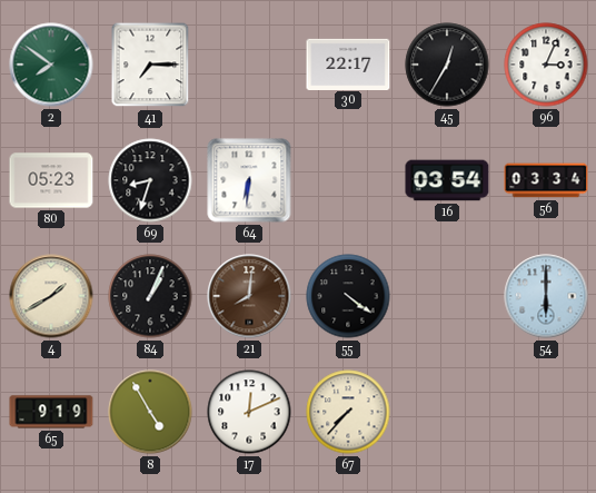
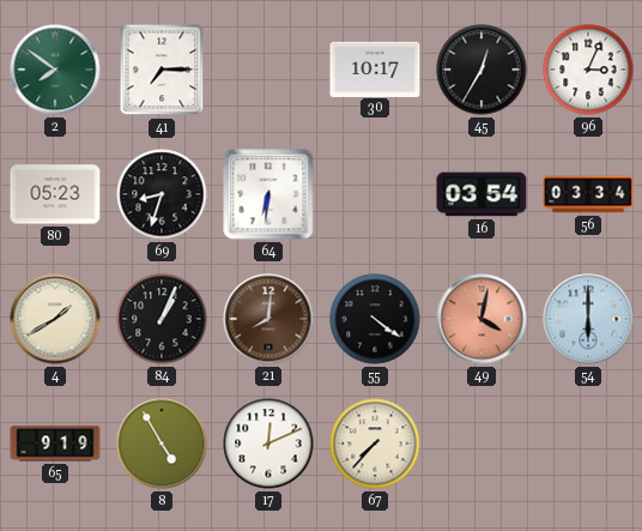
30: 22:17 -> 10:17 (375, 68)
49: none -> 4:02 (481, 319)
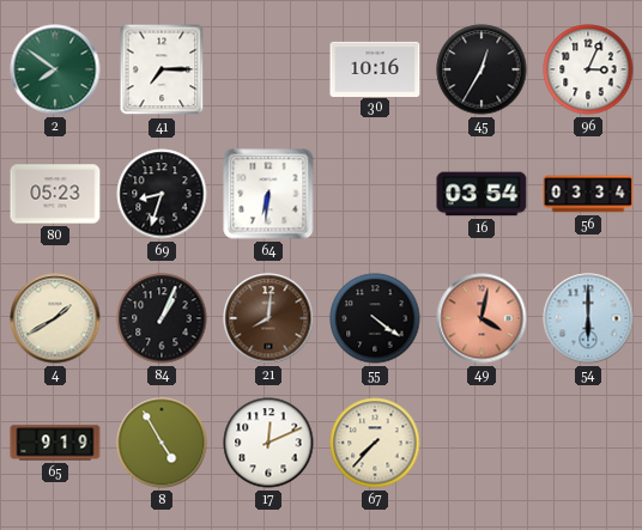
30: 10:17 -> 10:16 (375, 68)
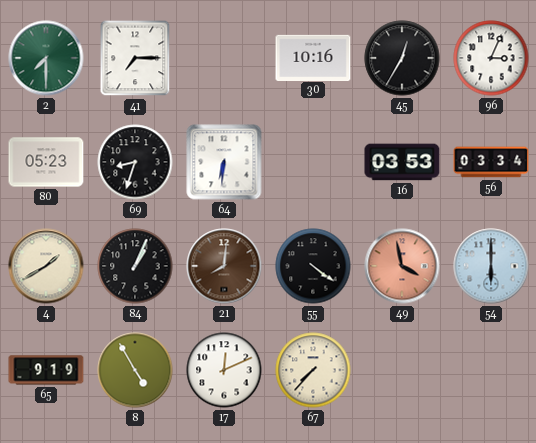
2: 7:51 -> 7:30 (46, 58)
16: 03:54 -> 03:53 (402, 162)
49: 4:02 -> 3:58 (402, 266)
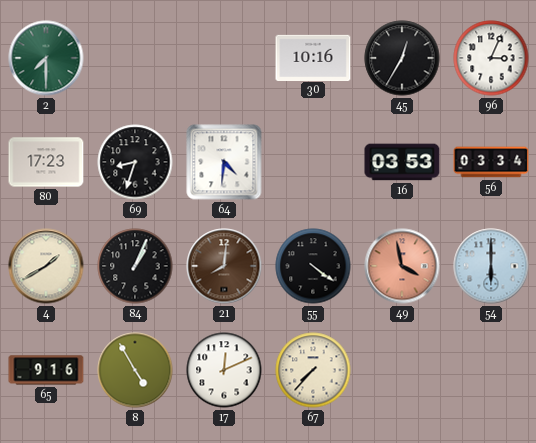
41: 7:15 -> none (135, 58)
80: 05:23 -> 17:23 (46, 162)
64: 6:31 -> 4:31 (224, 162)
65: 9:19 -> 9:16 (46, 370)
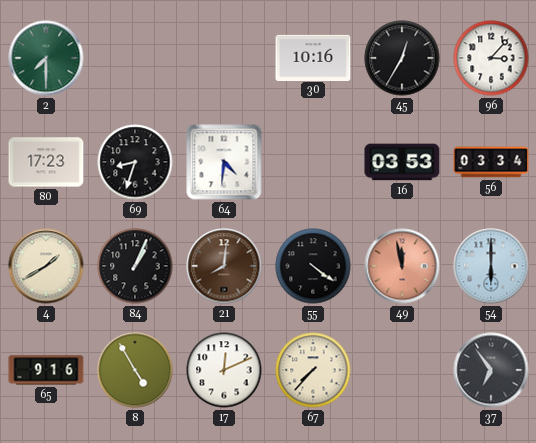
96: 3:04 -> 3:07 (491, 58)
49: 3:58 -> 11:58 (402, 266)
37: none -> 6:54 (491, 370)
